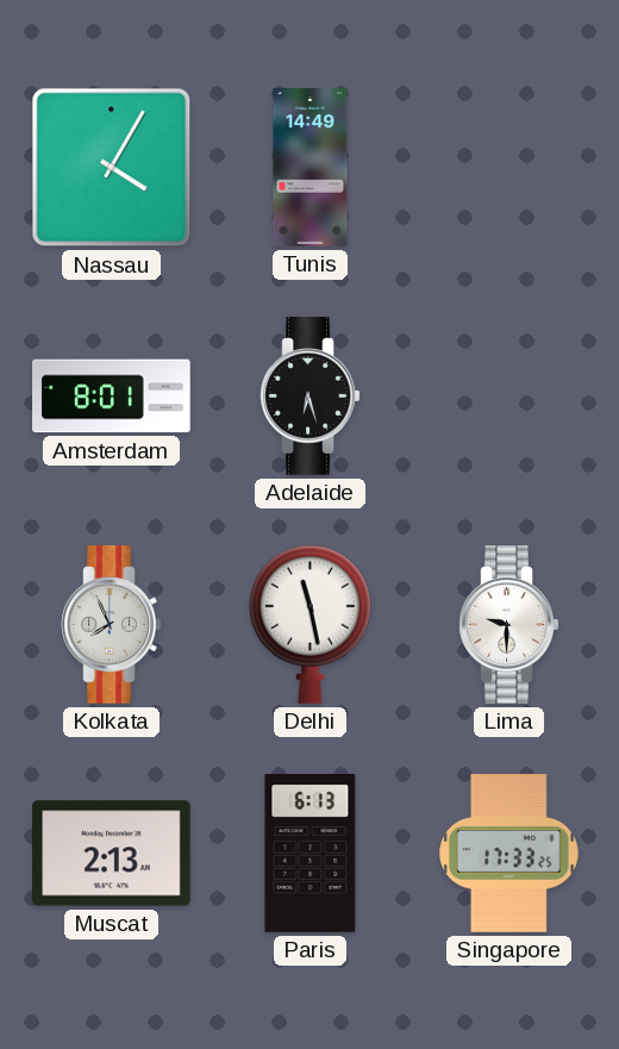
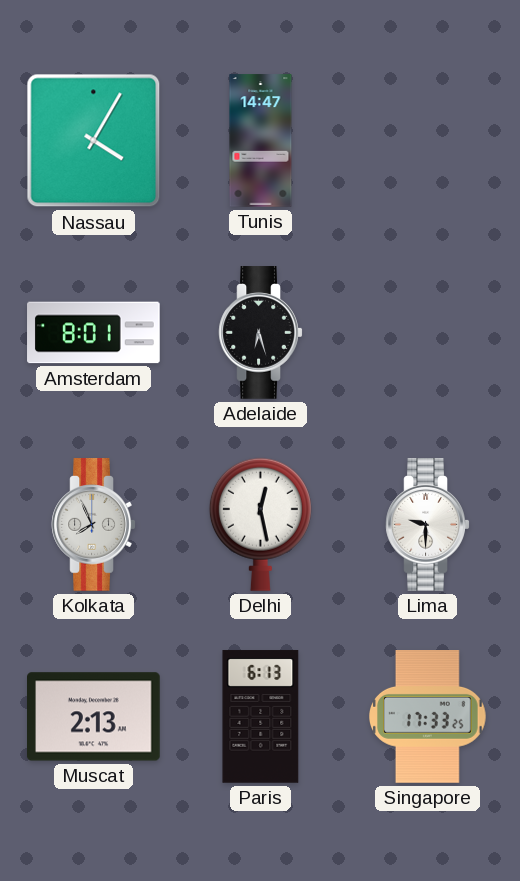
Tunis: 14:49 -> 14:47 (261, 141)
Delhi: 11:28 -> 12:28 (260, 524)
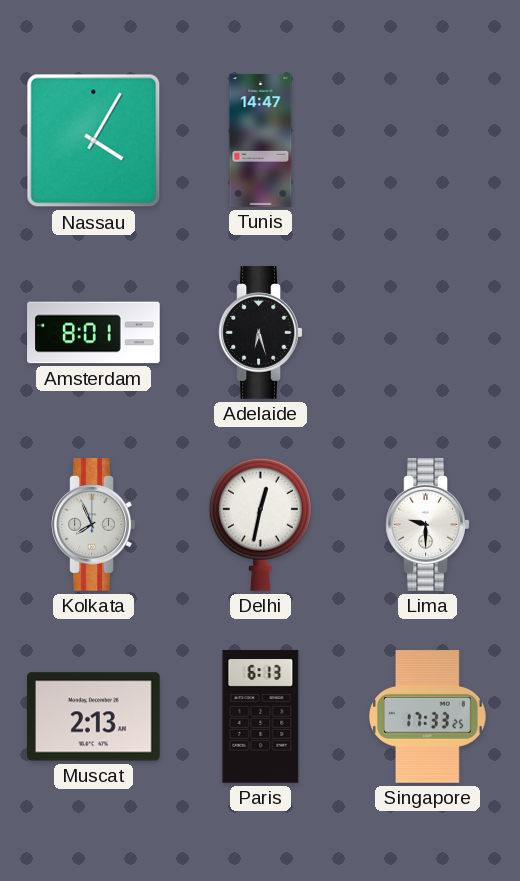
Delhi: 12:28 -> 12:32 (260, 524)
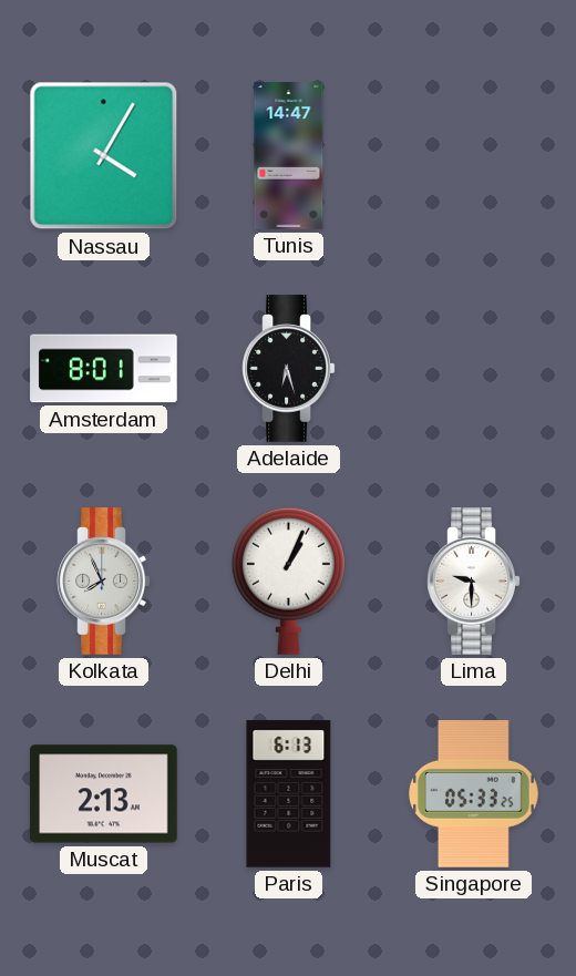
Delhi: 12:32 -> 1:04 (288, 581)
Singapore: 17:33 -> 05:33 (474, 794)
